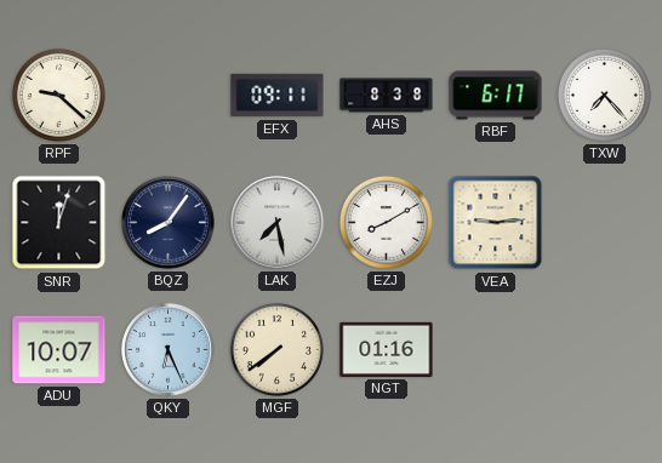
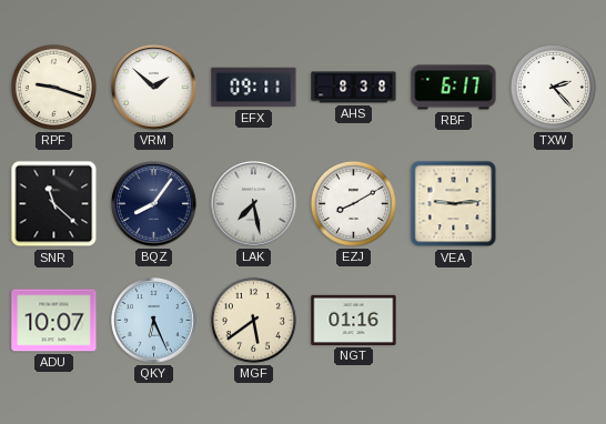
RPF: 9:22 -> 9:18 (53, 87)
VRM: none -> 1:52 (154, 88)
TXW: 7:23 -> 2:23 (553, 87)
SNR: 12:03 -> 11:22 (54, 204)
MGF: 7:39 -> 5:39 (253, 320)
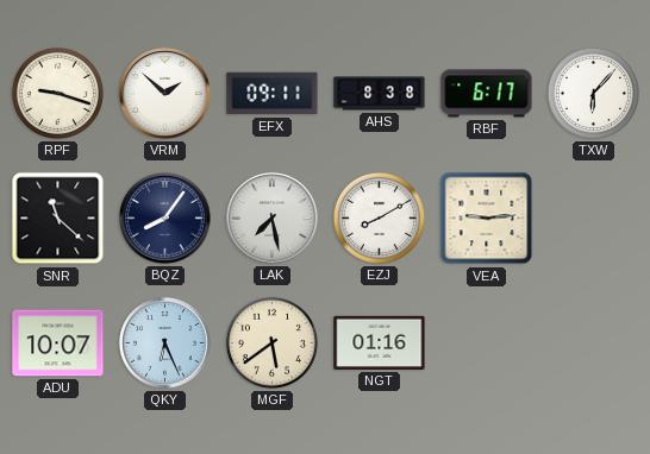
TXW: 2:23 -> 6:07 (593, 93)
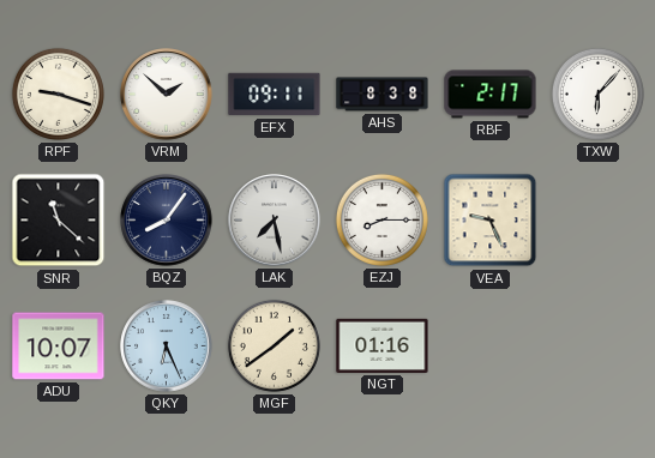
RBF: 6:17 -> 2:17 (491, 95)
EZJ: 8:10 -> 8:15 (381, 219)
VEA: 9:14 -> 9:26 (491, 221)
MGF: 5:39 -> 1:39 (274, 345)
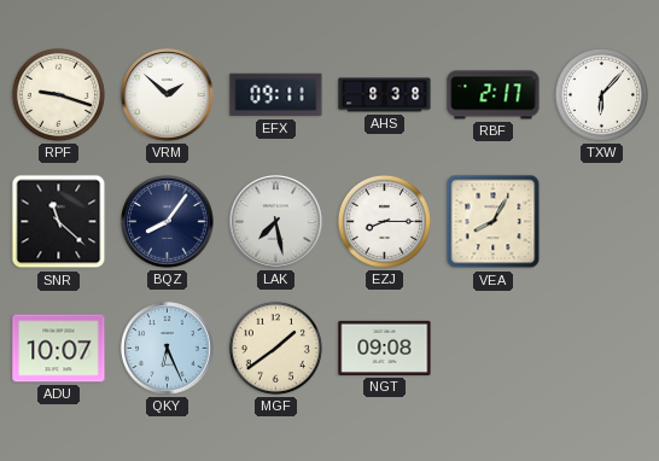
VEA: 9:26 -> 8:05 (494, 222)
NGT: 01:16 -> 09:08 (385, 348)
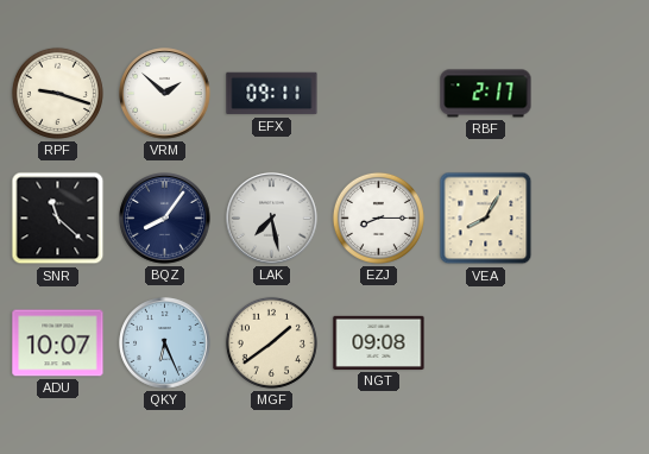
AHS: 8:38 -> none (385, 95)
TXW: 6:07 -> none (601, 94)
